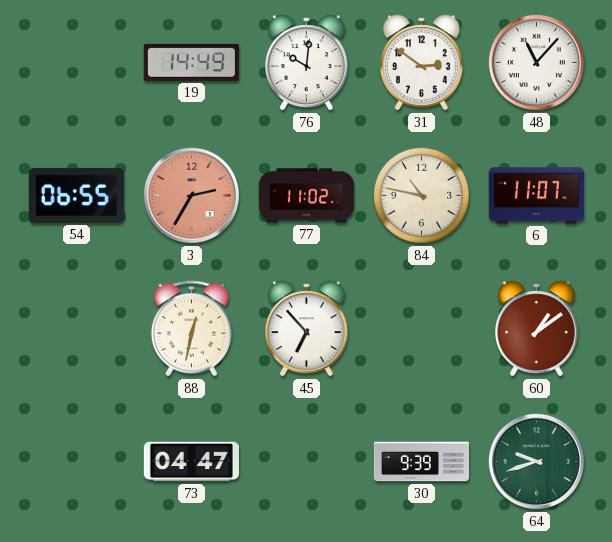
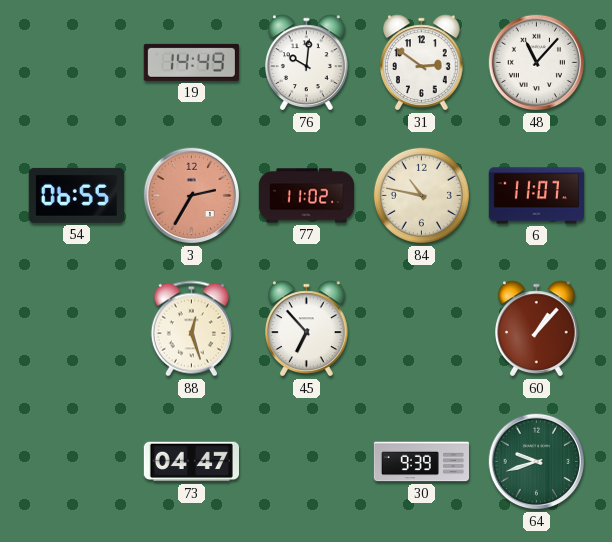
88: 12:32 -> 12:27 (191, 329)
60: 1:09 -> 1:07 (537, 329)
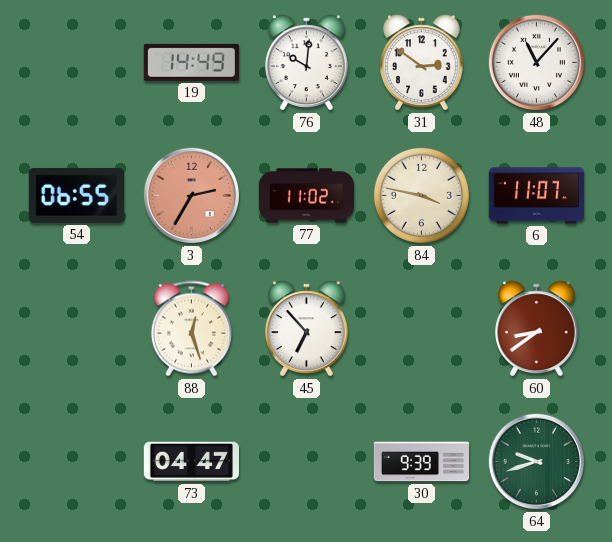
84: 10:47 -> 3:47 (421, 195)
60: 1:07 -> 8:39 (537, 329)
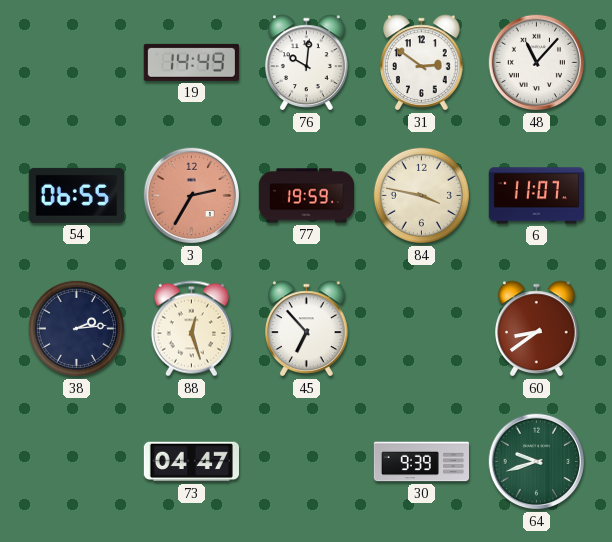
77: 11:02 -> 19:59 (307, 196)
38: none -> 2:14 (76, 328)
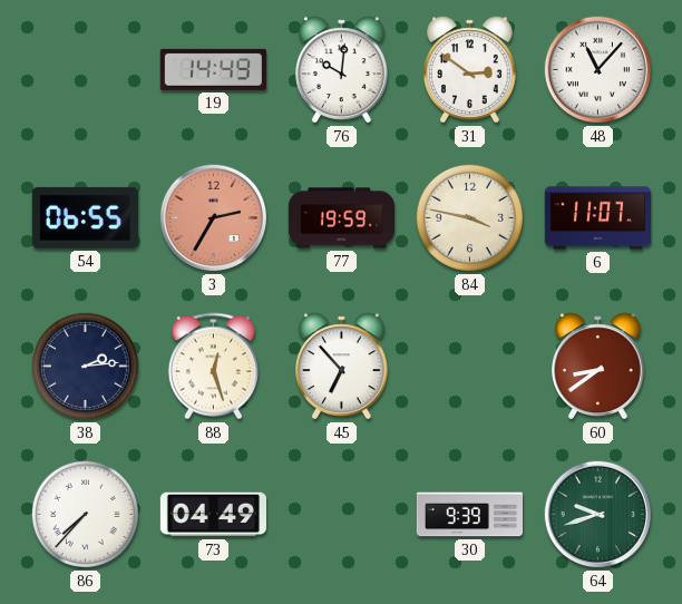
86: none -> 7:37 (85, 514)
73: 04:47 -> 04:49 (213, 515)
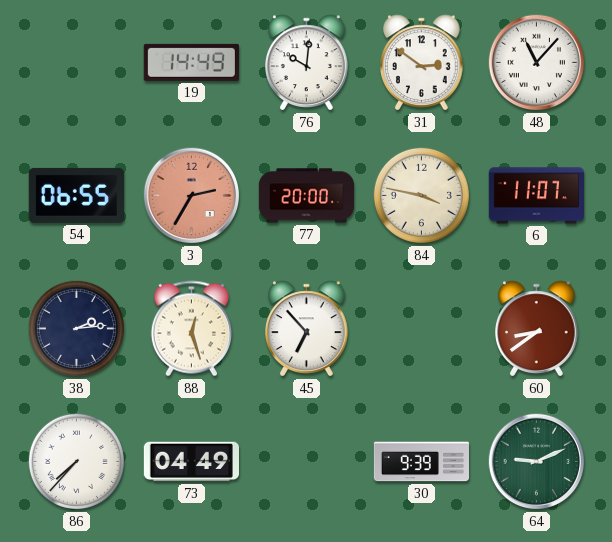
77: 19:59 -> 20:00 (307, 196)
64: 9:42 -> 9:11 (537, 462)
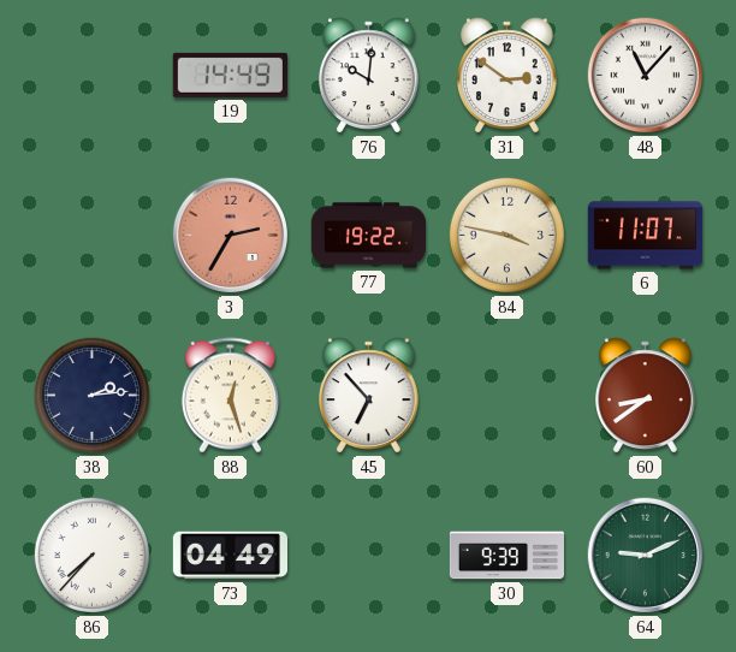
54: 06:55 -> none (76, 195)
77: 20:00 -> 19:22 (369, 236)
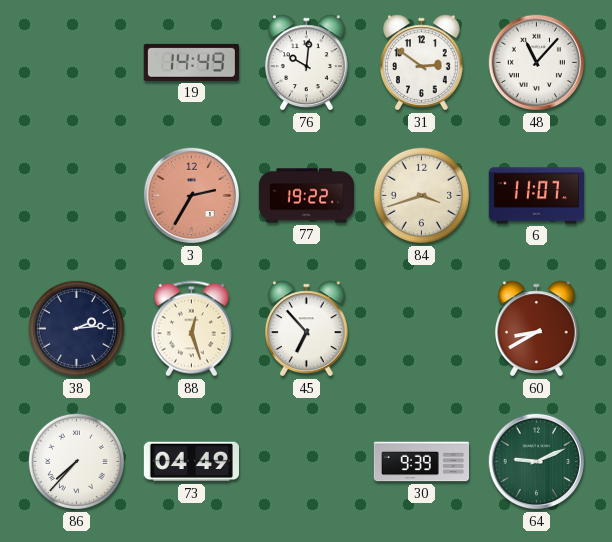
84: 3:47 -> 3:42 (421, 195)
60: 8:39 -> 8:40 (537, 329)
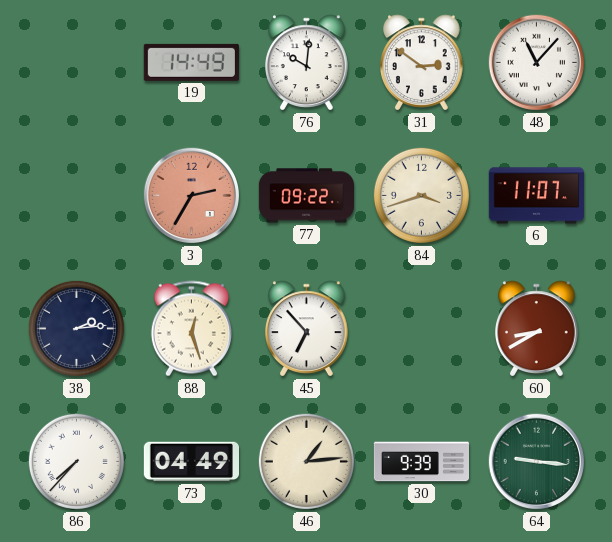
77: 19:22 -> 09:22 (307, 196)
46: none -> 1:14 (306, 461)
64: 9:11 -> 9:16 (537, 462)
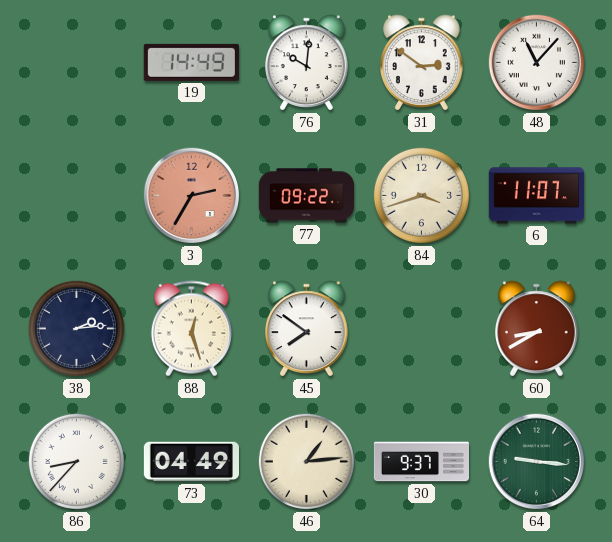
45: 6:53 -> 7:51 (307, 329)
86: 7:37 -> 8:37 (76, 461)
30: 9:39 -> 9:37 (422, 462)
